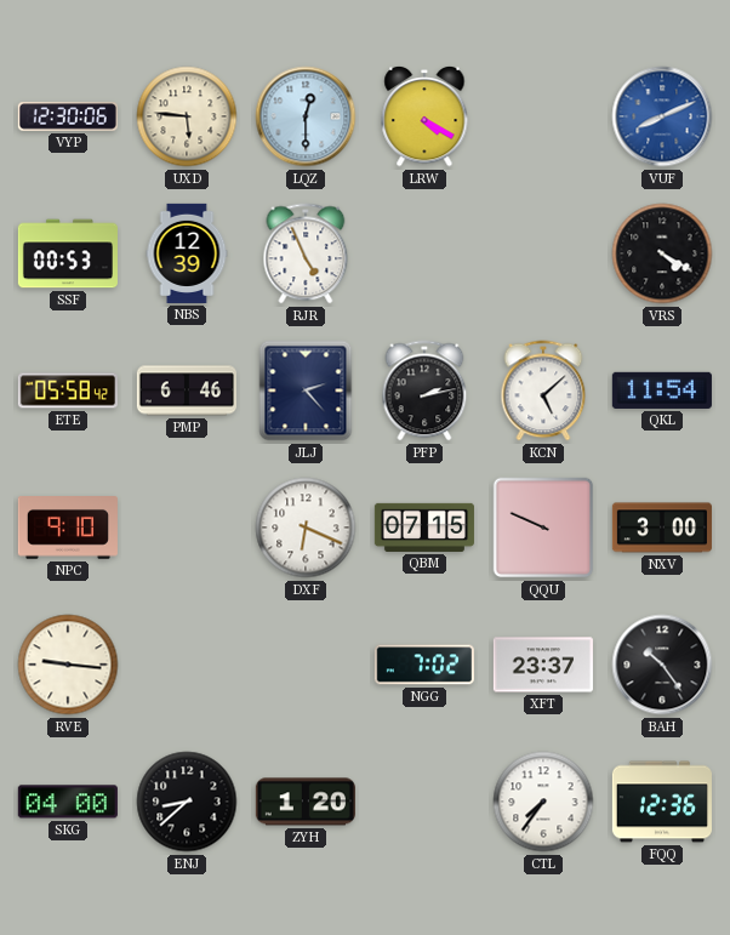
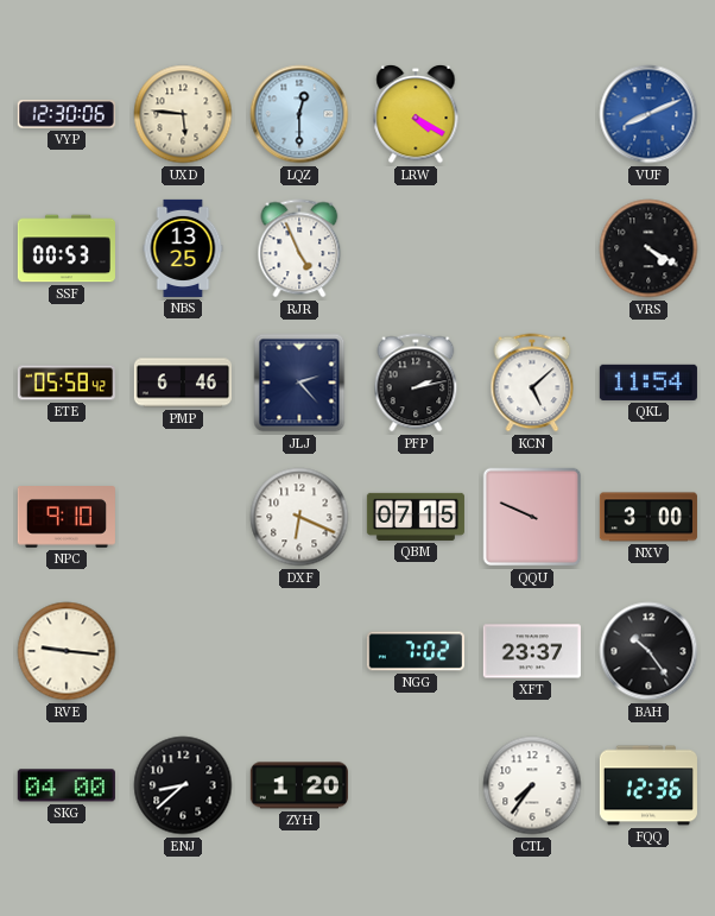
NBS: 12:39 -> 13:25 (183, 248)
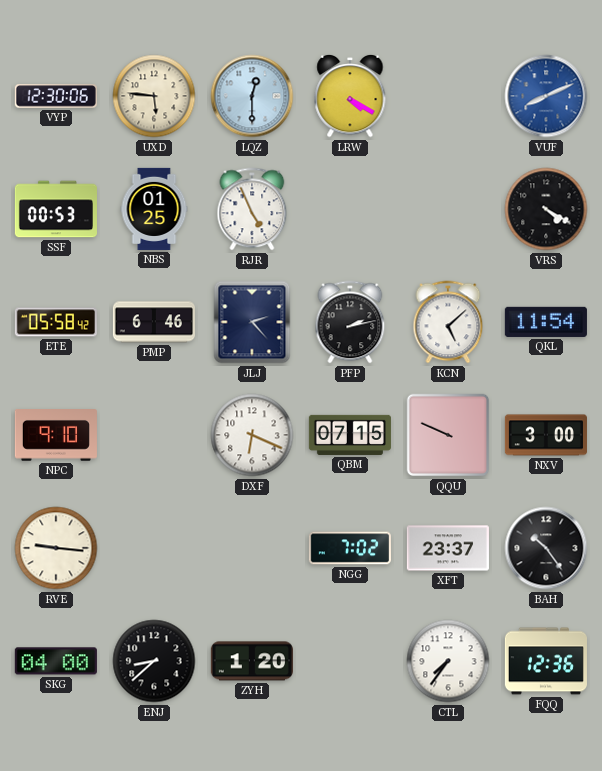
NBS: 13:25 -> 01:25 (154, 209)
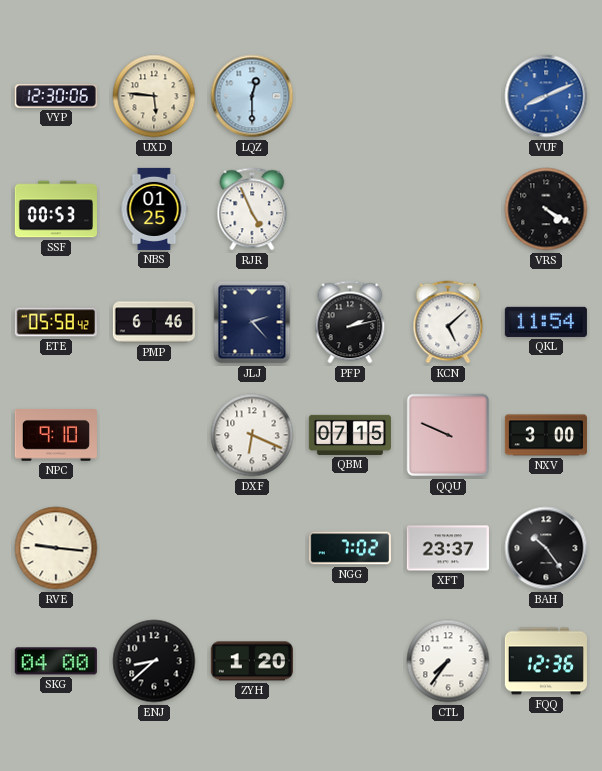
LRW: 4:20 -> none (350, 96)
